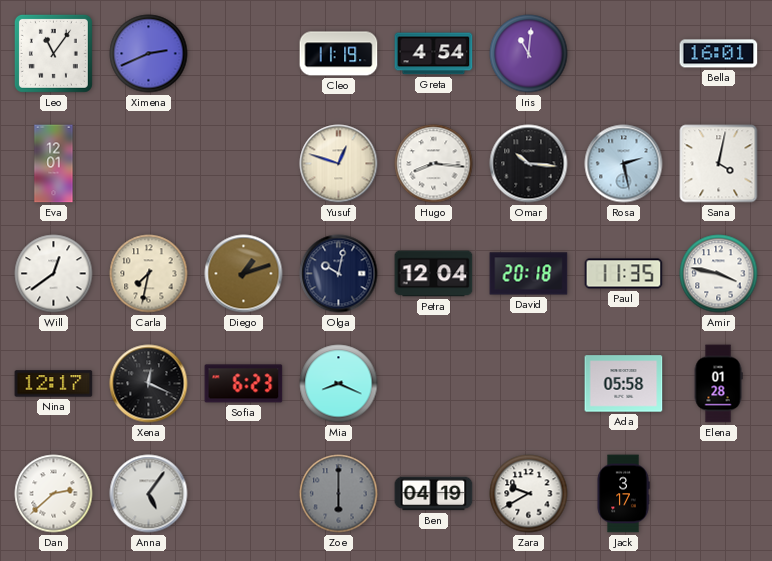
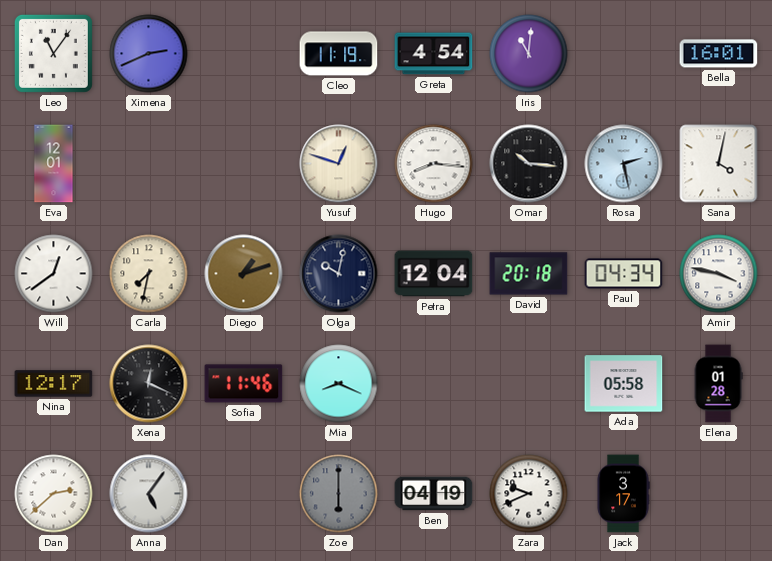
Paul: 11:35 -> 04:34 (624, 274)
Sofia: 6:23 -> 11:46 (244, 384)
Zara: 9:40 -> 9:41 (529, 494)
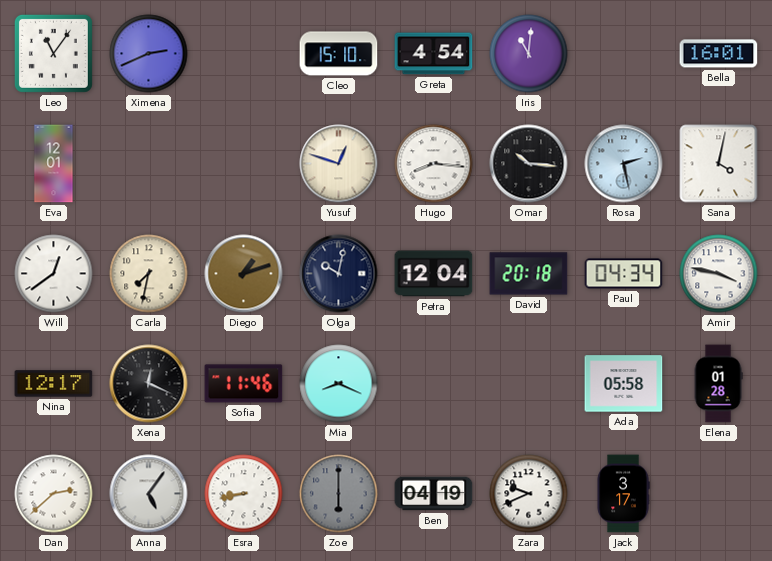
Cleo: 11:19 -> 15:10 (339, 54)
Esra: none -> 8:43 (244, 494)
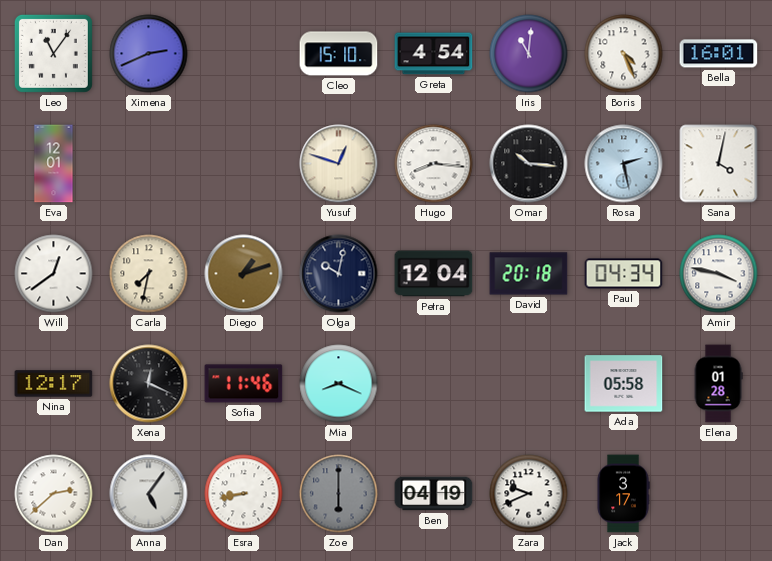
Boris: none -> 4:26 (624, 54)
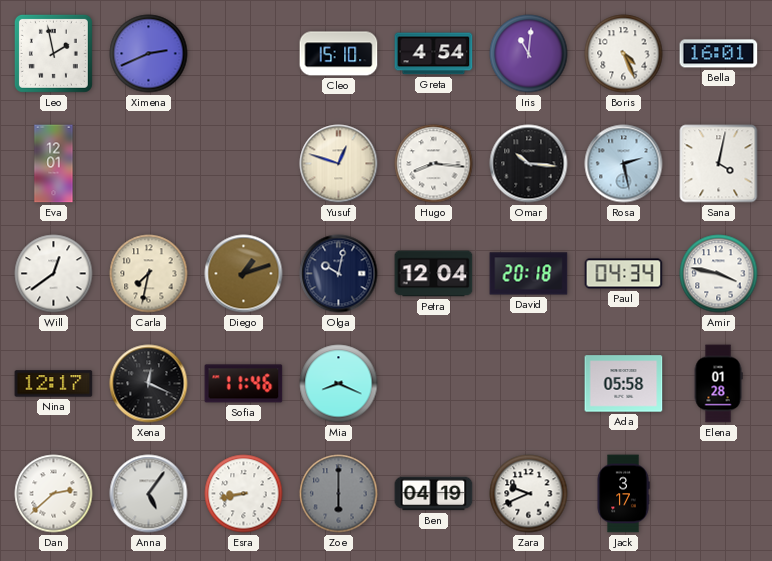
Leo: 11:06 -> 1:58 (53, 53)
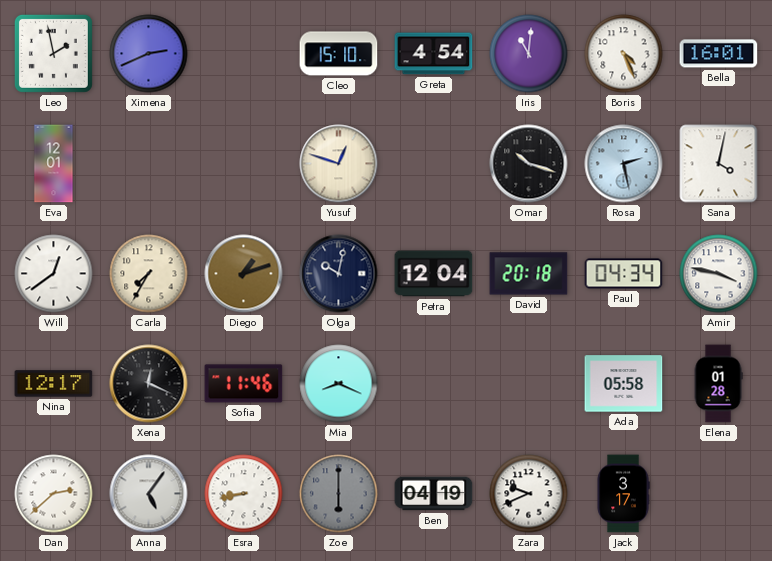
Hugo: 8:16 -> none (434, 164)
Omar: 10:16 -> 10:18 (529, 164)
Carla: 7:32 -> 7:35 (149, 274)
